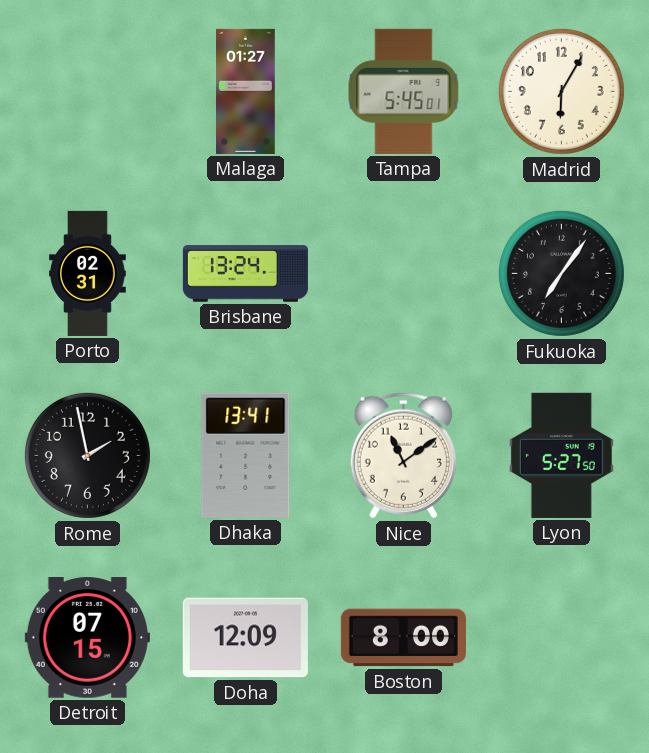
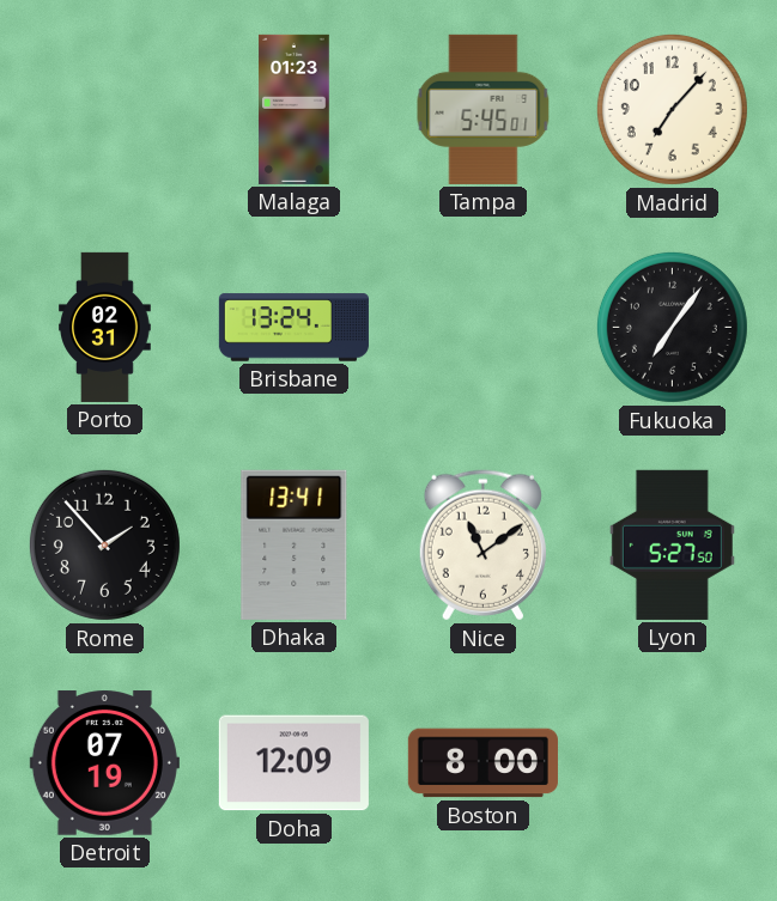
Malaga: 01:27 -> 01:23 (295, 109)
Madrid: 6:05 -> 7:07 (672, 109)
Rome: 1:58 -> 1:53 (104, 544)
Detroit: 07:15 -> 07:19 (104, 763)
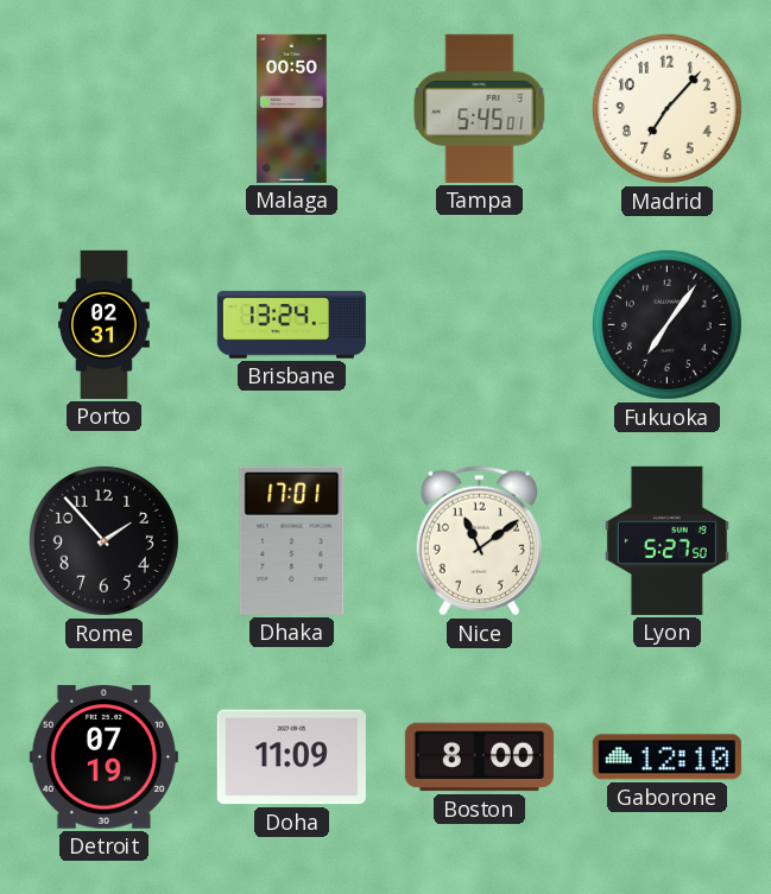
Malaga: 01:23 -> 00:50 (292, 108)
Dhaka: 13:41 -> 17:01 (292, 540)
Doha: 12:09 -> 11:09 (291, 757)
Gaborone: none -> 12:10 (666, 757)
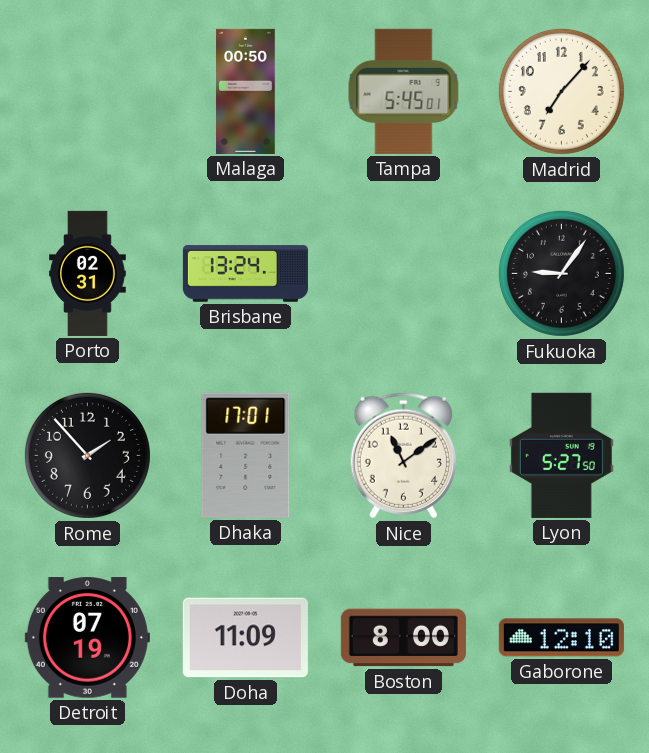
Fukuoka: 7:06 -> 9:06 (561, 273)
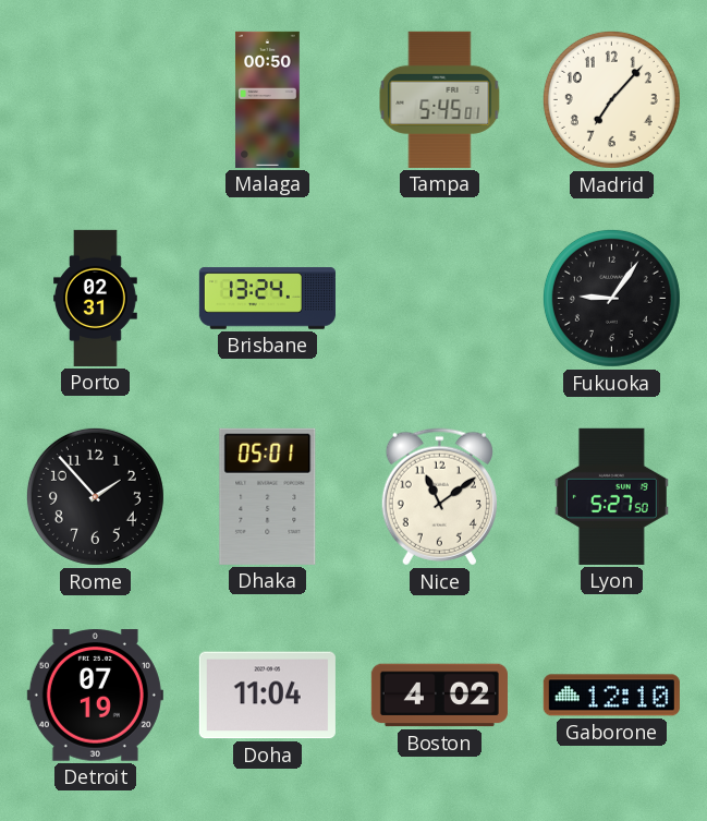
Dhaka: 17:01 -> 05:01 (268, 496)
Doha: 11:09 -> 11:04 (267, 696)
Boston: 8:00 -> 4:02 (439, 696)
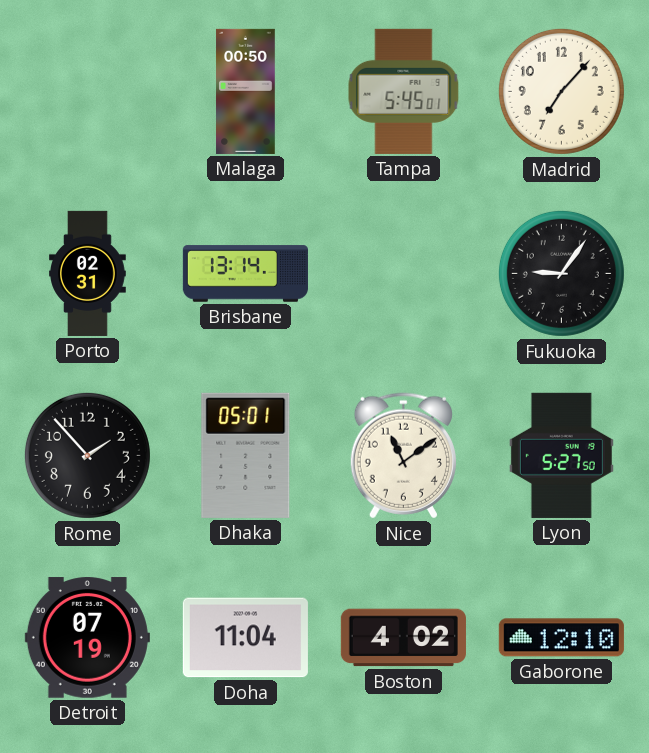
Brisbane: 13:24 -> 13:14 (245, 274)
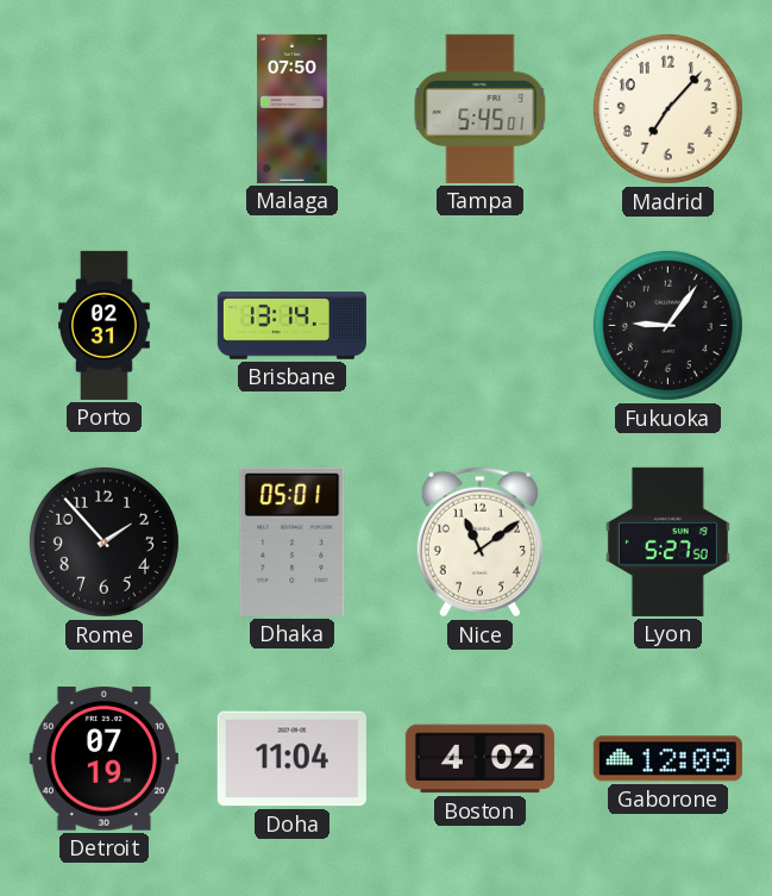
Malaga: 00:50 -> 07:50 (293, 108)
Gaborone: 12:10 -> 12:09 (667, 759)
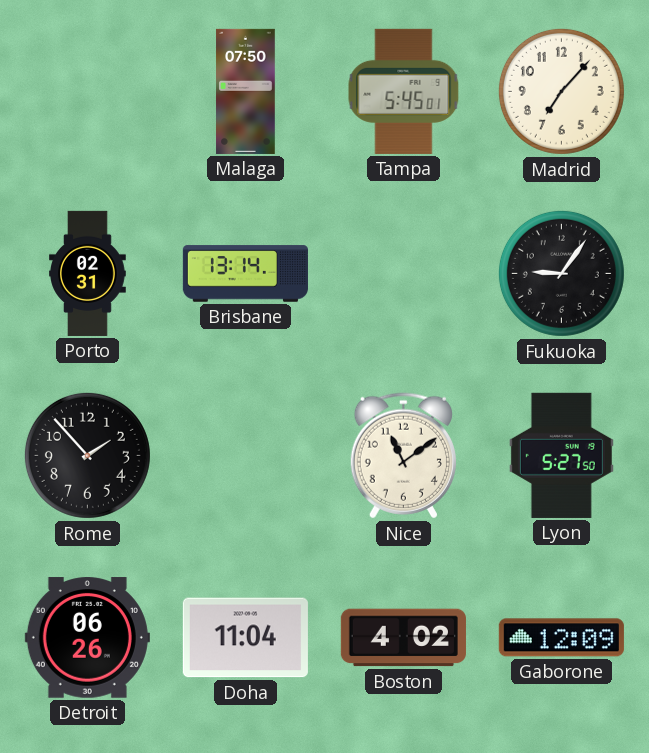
Dhaka: 05:01 -> none (293, 541)
Detroit: 07:19 -> 06:26 (87, 638)
